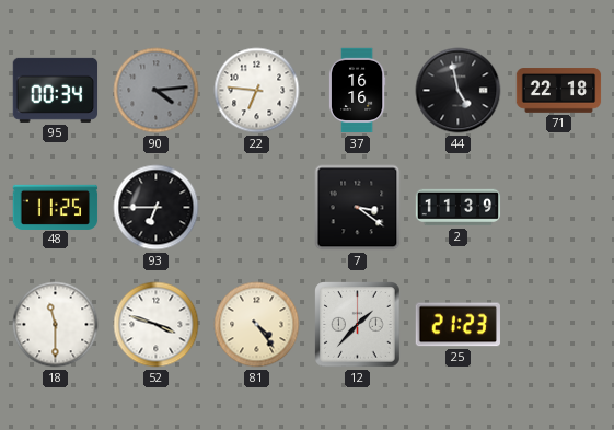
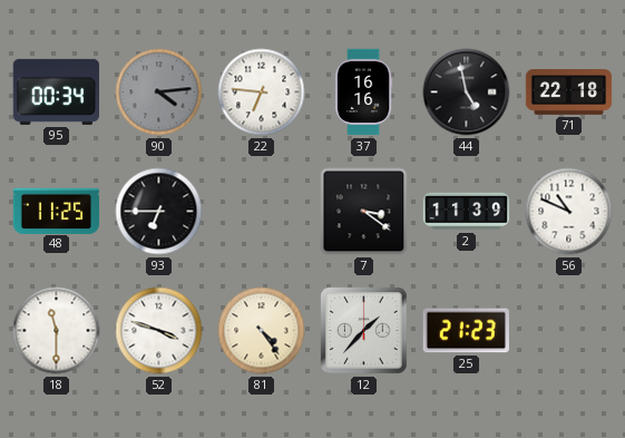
56: none -> 10:49 (569, 212)
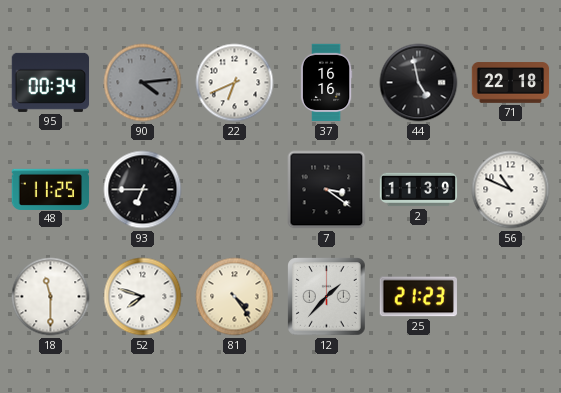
22: 6:46 -> 6:41 (235, 83)
52: 3:48 -> 7:48 (143, 297)
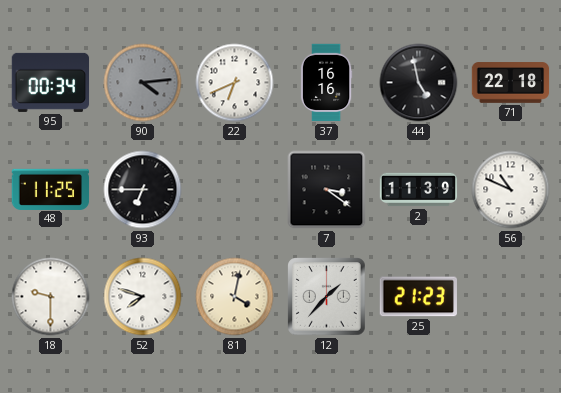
18: 11:30 -> 9:30 (51, 297)
81: 4:24 -> 4:02 (235, 297)
